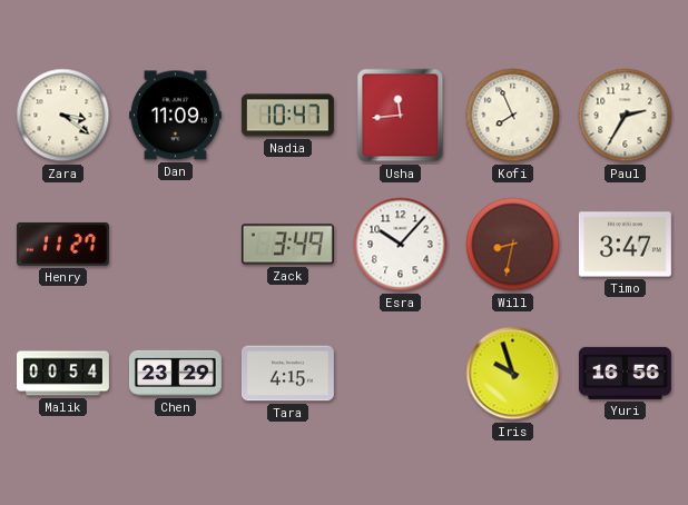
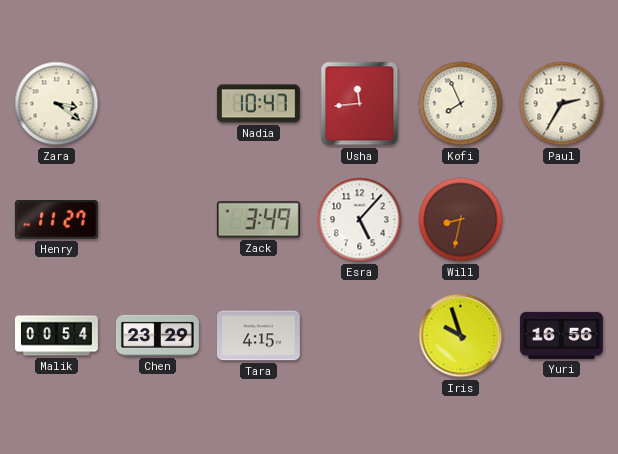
Dan: 11:09 -> none (175, 116)
Esra: 10:07 -> 5:07 (360, 220)
Timo: 3:47 -> none (625, 245)
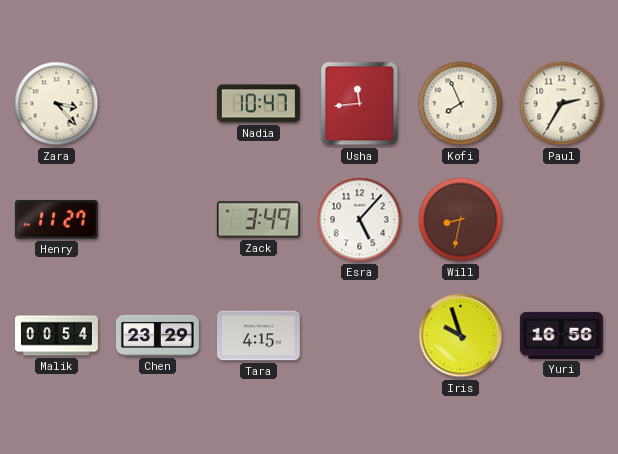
Zara: 3:21 -> 3:23 (57, 104)
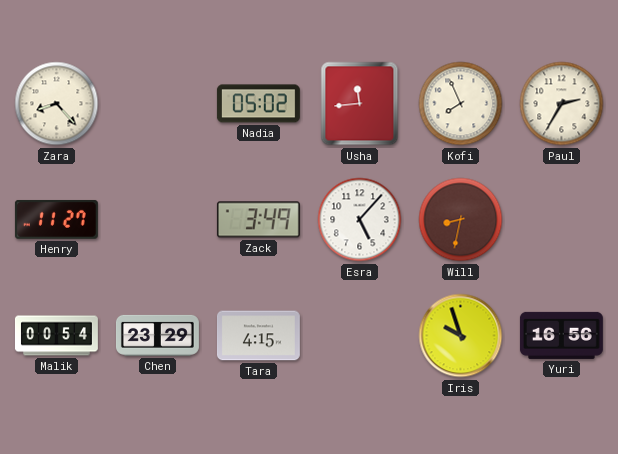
Zara: 3:23 -> 8:23 (57, 104)
Nadia: 10:47 -> 05:02 (258, 104)
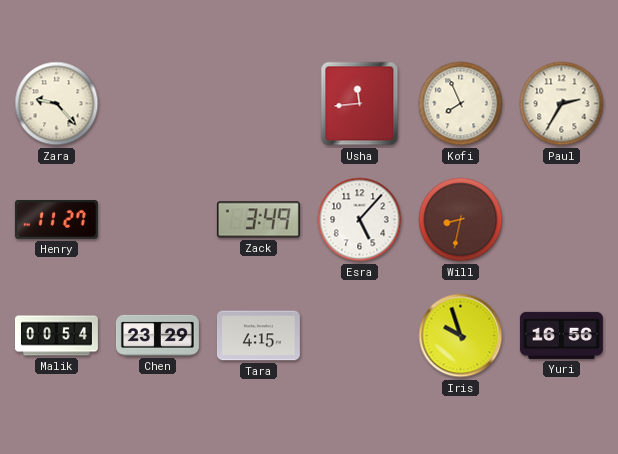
Zara: 8:23 -> 9:23 (57, 104)
Nadia: 05:02 -> none (258, 104)
